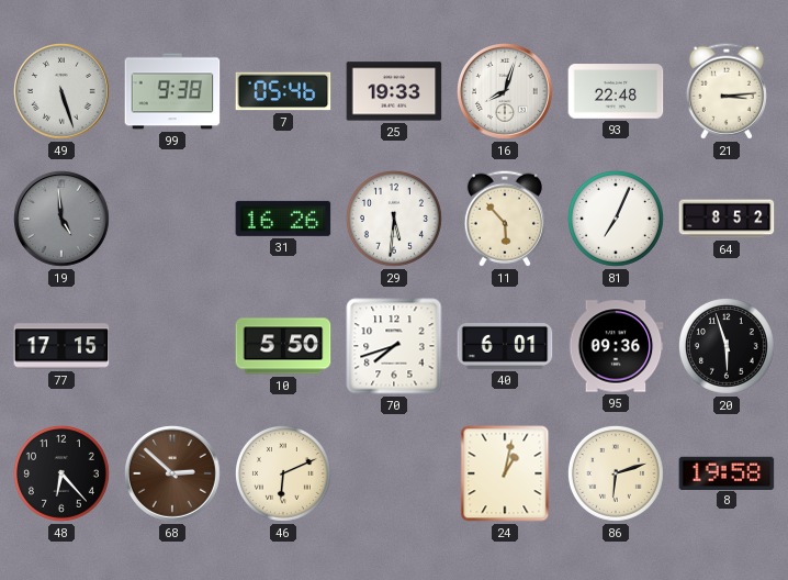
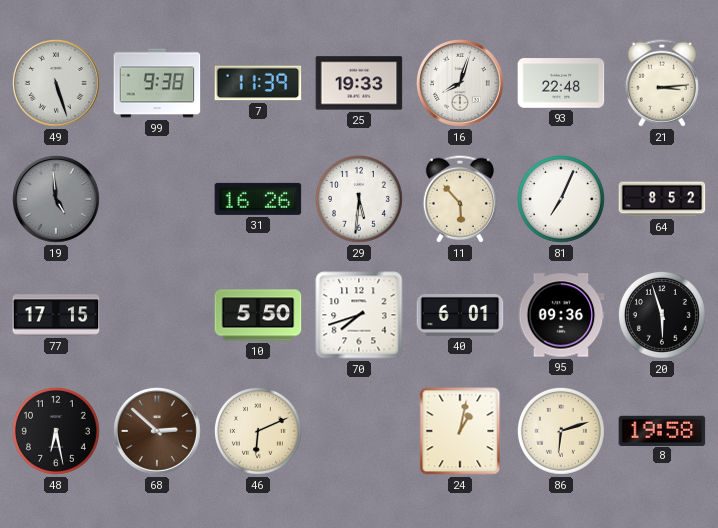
7: 05:46 -> 11:39 (258, 83)
48: 6:23 -> 6:28 (56, 431)
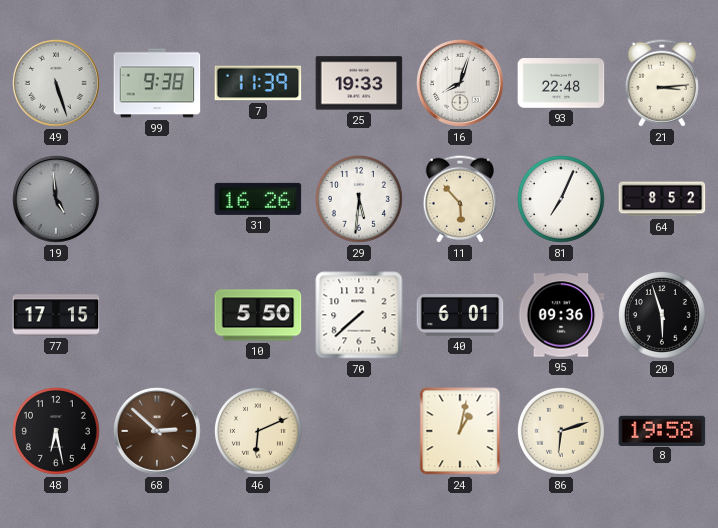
70: 7:42 -> 7:38 (359, 315)
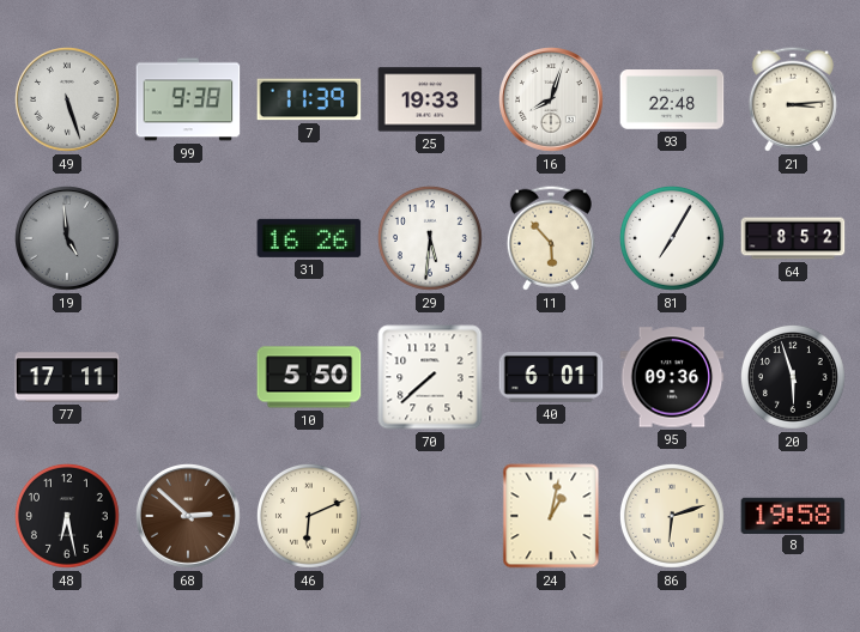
81: 7:04 -> 7:05 (672, 238)
77: 17:15 -> 17:11 (67, 377)
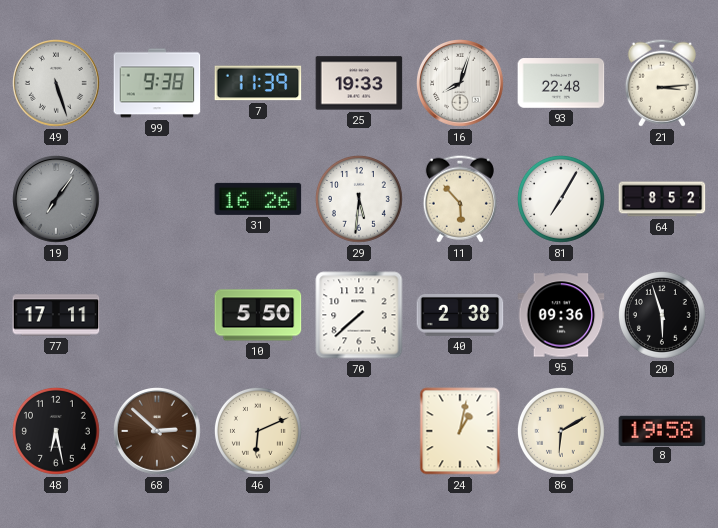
19: 4:59 -> 7:06 (57, 200)
40: 6:01 -> 2:38 (460, 316)
86: 6:12 -> 6:10 (561, 431)
